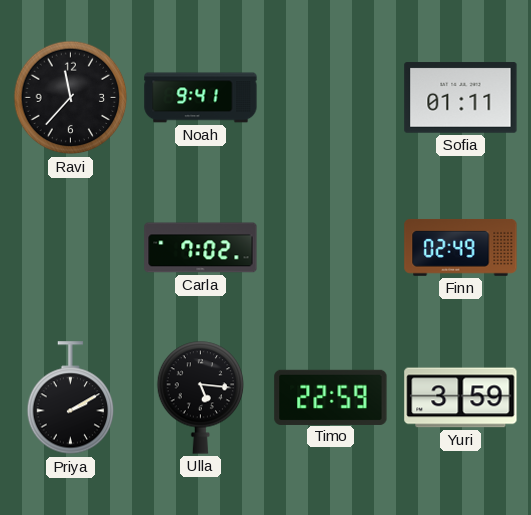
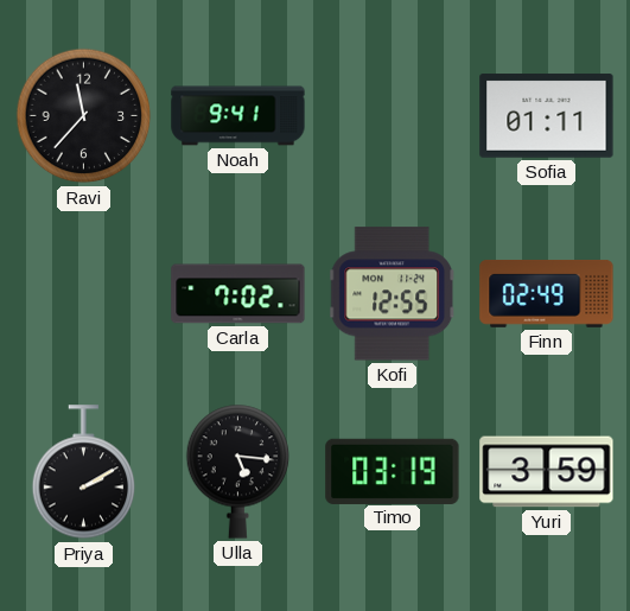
Kofi: none -> 12:55 (392, 294)
Timo: 22:59 -> 03:19 (393, 471)
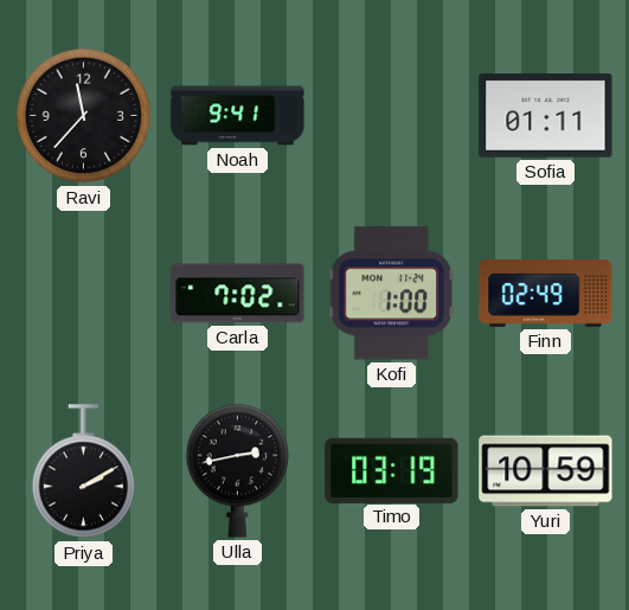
Kofi: 12:55 -> 1:00 (391, 294)
Ulla: 5:16 -> 2:43 (238, 470)
Yuri: 3:59 -> 10:59 (546, 471)
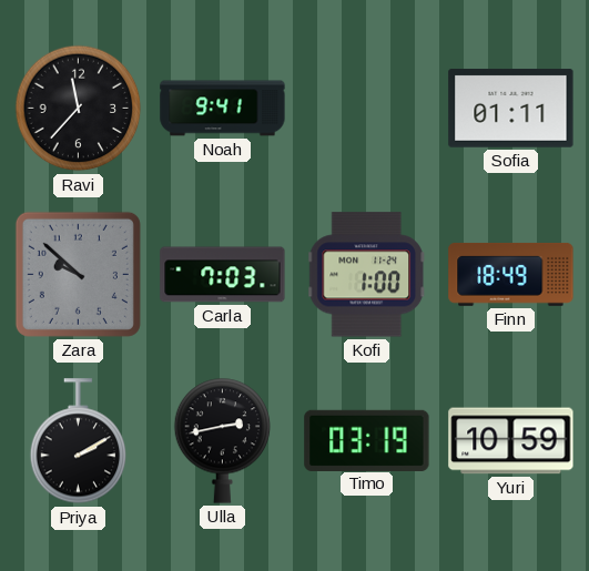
Zara: none -> 9:52 (78, 274)
Carla: 7:02 -> 7:03 (223, 275)
Finn: 02:49 -> 18:49 (511, 274)
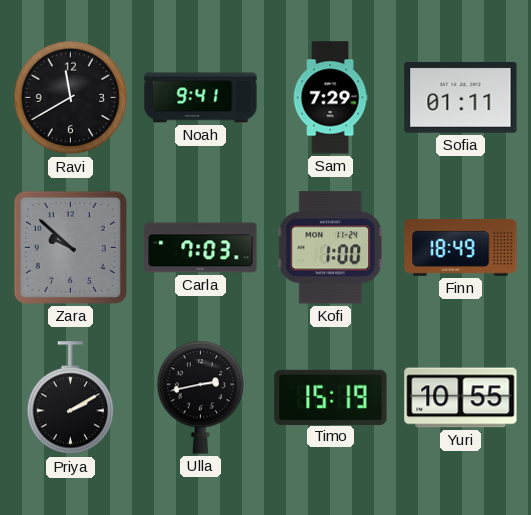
Ravi: 11:37 -> 11:40 (71, 98)
Sam: none -> 7:29 (330, 98)
Timo: 03:19 -> 15:19 (331, 397)
Yuri: 10:59 -> 10:55 (461, 398)
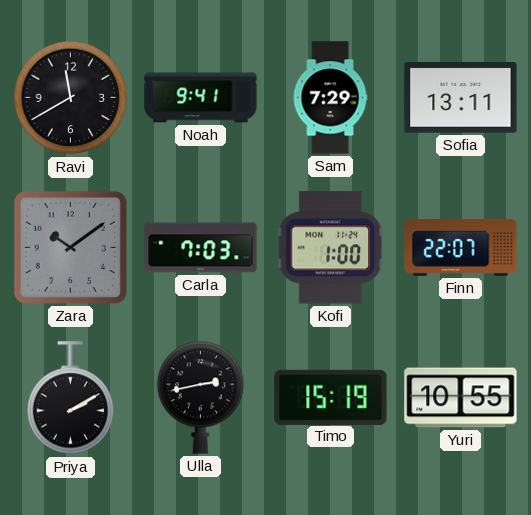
Sofia: 01:11 -> 13:11 (461, 98)
Zara: 9:52 -> 10:09 (70, 247)
Finn: 18:49 -> 22:07 (461, 247)
